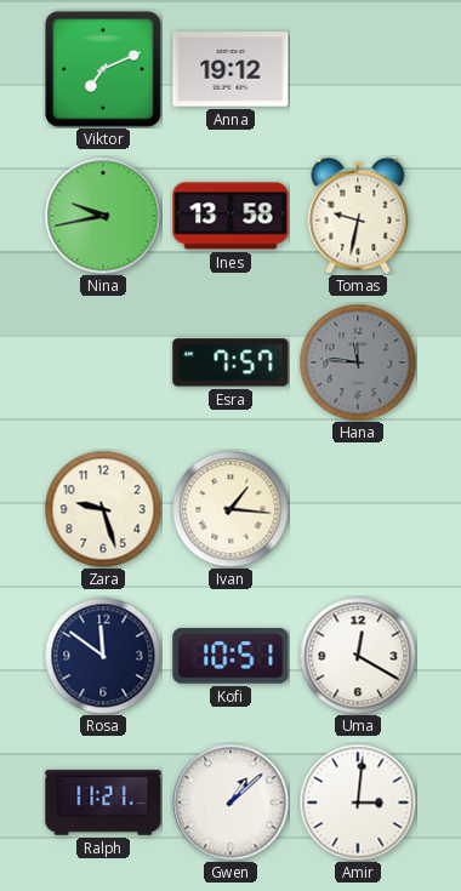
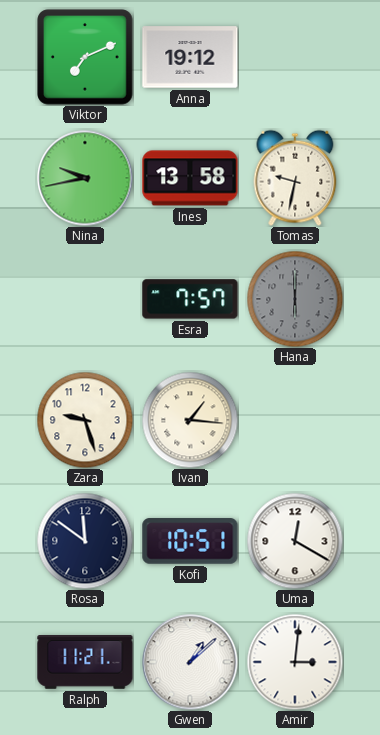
Hana: 11:46 -> 6:00 (295, 299)
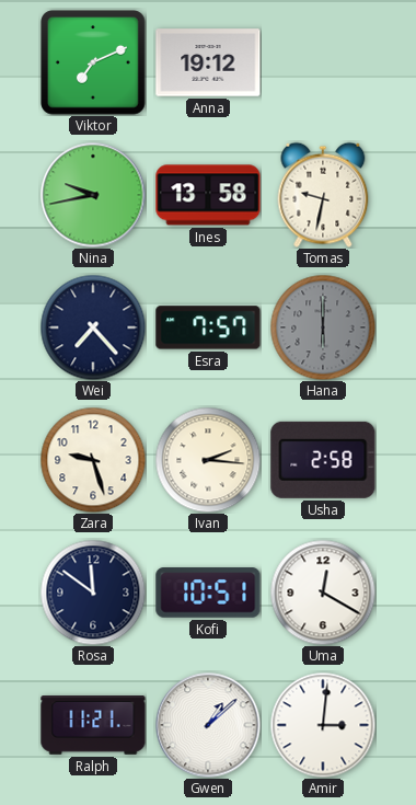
Wei: none -> 7:23 (93, 327)
Ivan: 1:16 -> 2:16 (208, 460)
Usha: none -> 2:58 (323, 460)
